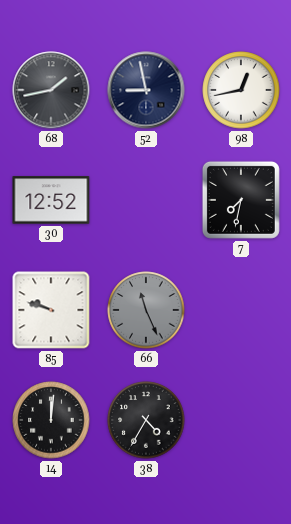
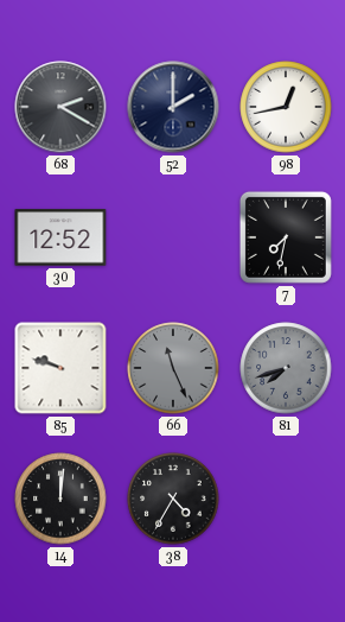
68: 1:43 -> 2:20 (60, 107)
52: 8:58 -> 2:00 (173, 107)
81: none -> 7:42 (286, 368)
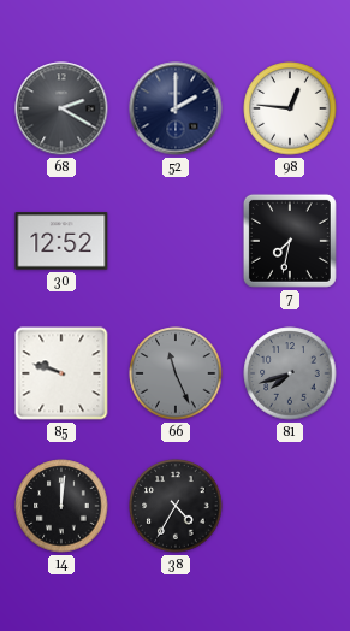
98: 12:43 -> 12:46 (290, 108)
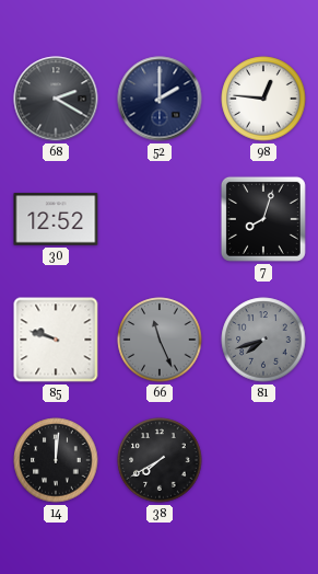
7: 7:32 -> 8:03 (263, 219)
38: 4:35 -> 7:40 (160, 460)
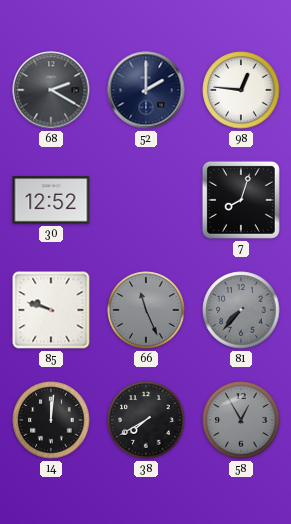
81: 7:42 -> 7:37 (241, 310)
58: none -> 12:55 (241, 420)
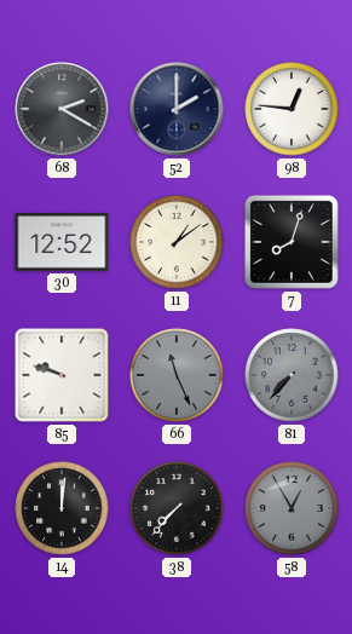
11: none -> 1:09 (177, 242)
38: 7:40 -> 7:37 (177, 508)
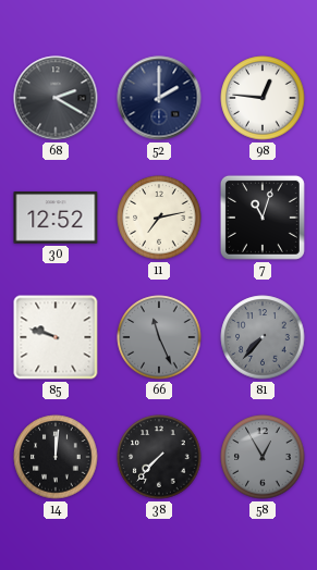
11: 1:09 -> 7:13 (159, 218)
7: 8:03 -> 11:03 (263, 218)
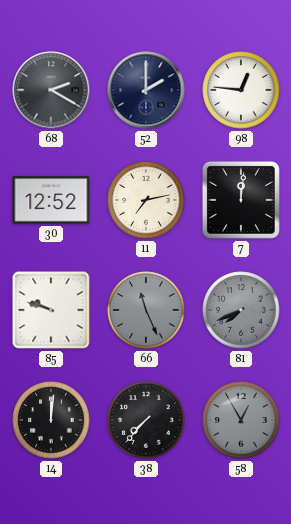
7: 11:03 -> 12:01 (241, 200)
81: 7:37 -> 7:41 (241, 310)
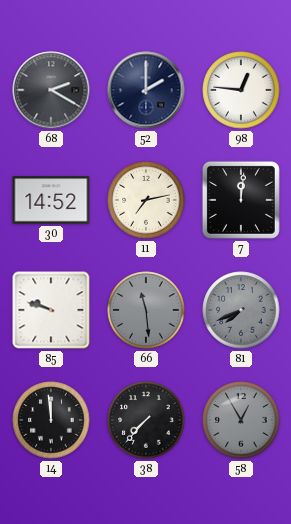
30: 12:52 -> 14:52 (51, 200)
66: 11:26 -> 11:29 (146, 310)
14: 12:01 -> 11:59 (51, 420)
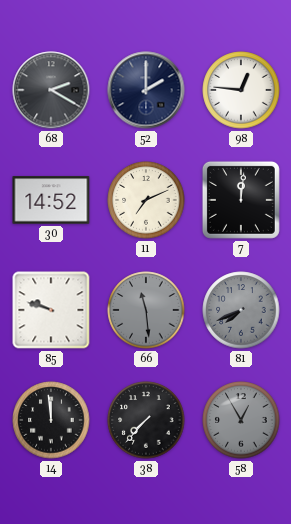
11: 7:13 -> 7:11 (146, 200)
